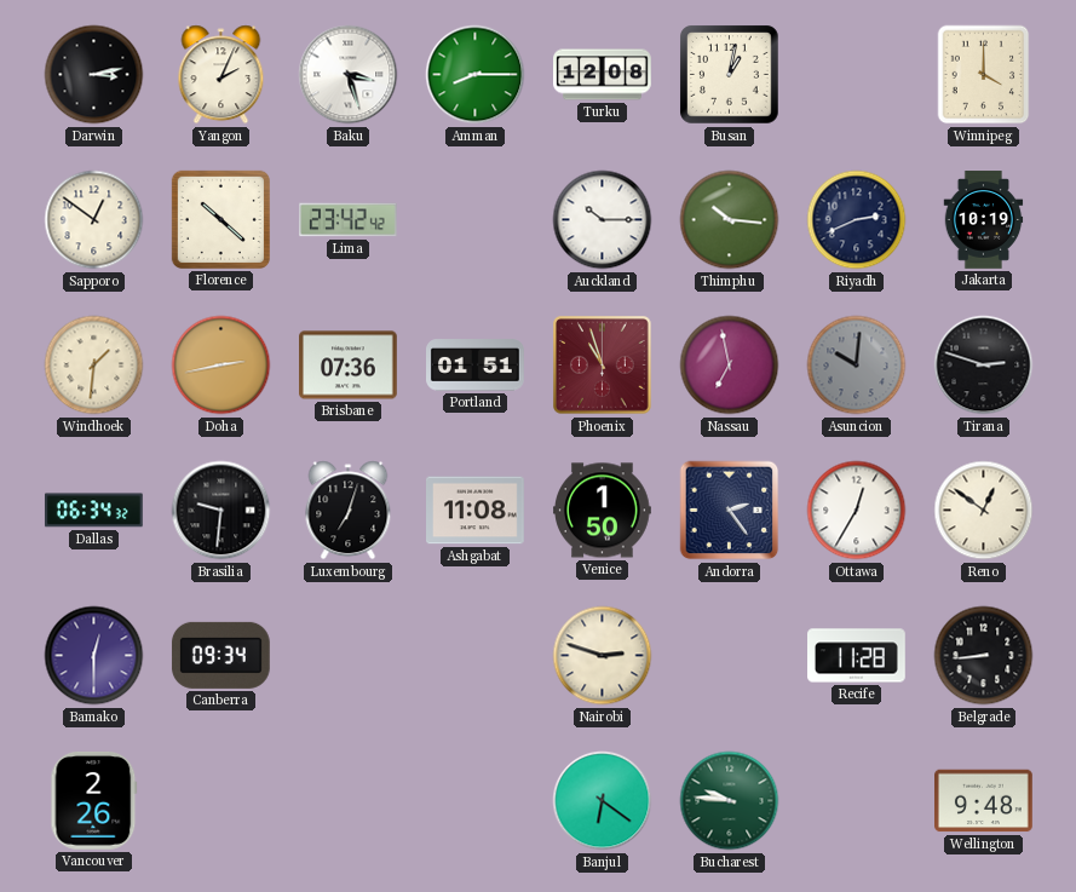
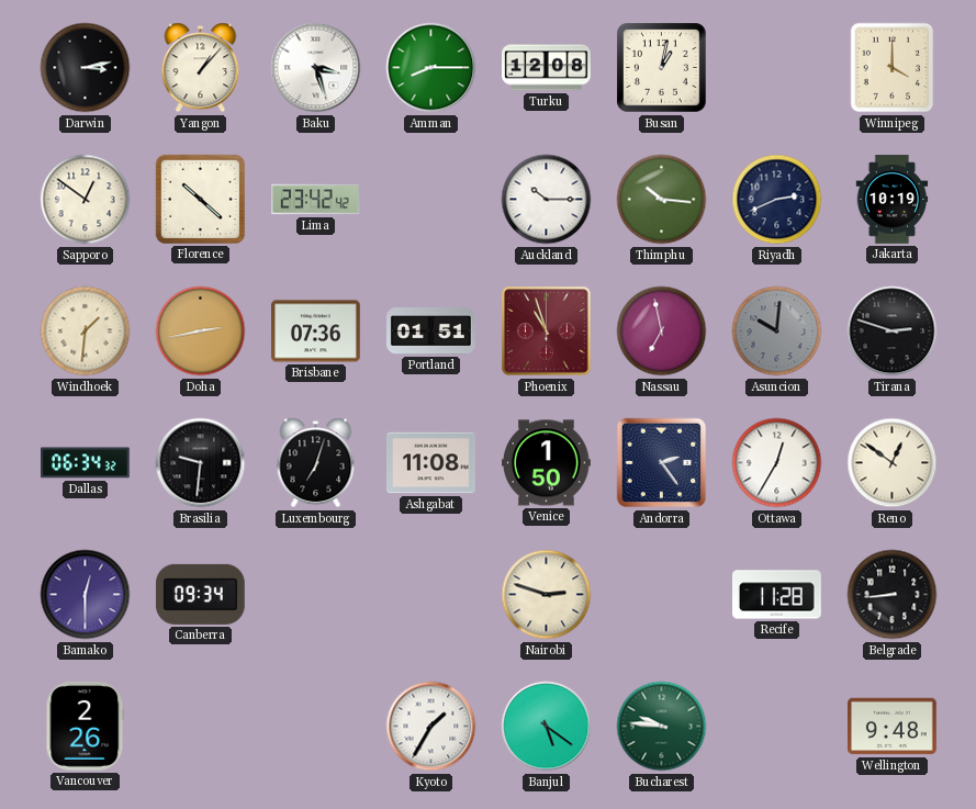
Yangon: 2:04 -> 1:07 (201, 68)
Kyoto: none -> 1:35 (431, 727)
Banjul: 6:21 -> 5:21 (547, 727)
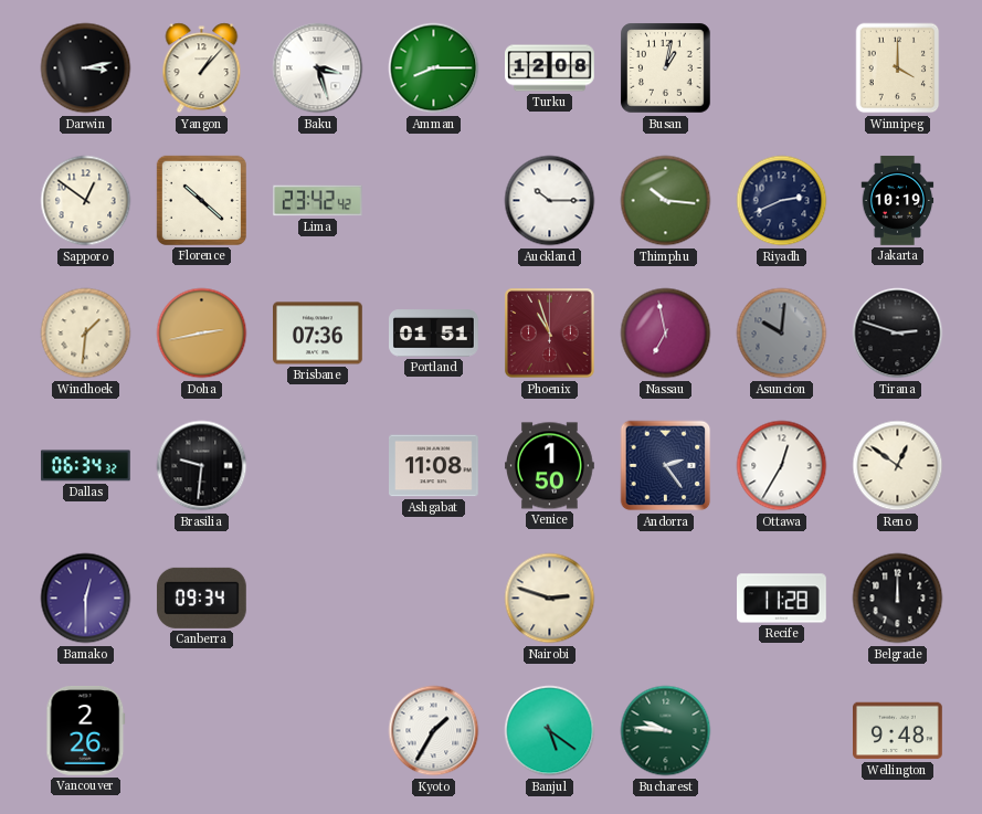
Luxembourg: 7:03 -> none (316, 463)
Belgrade: 8:44 -> 12:00 (898, 599)
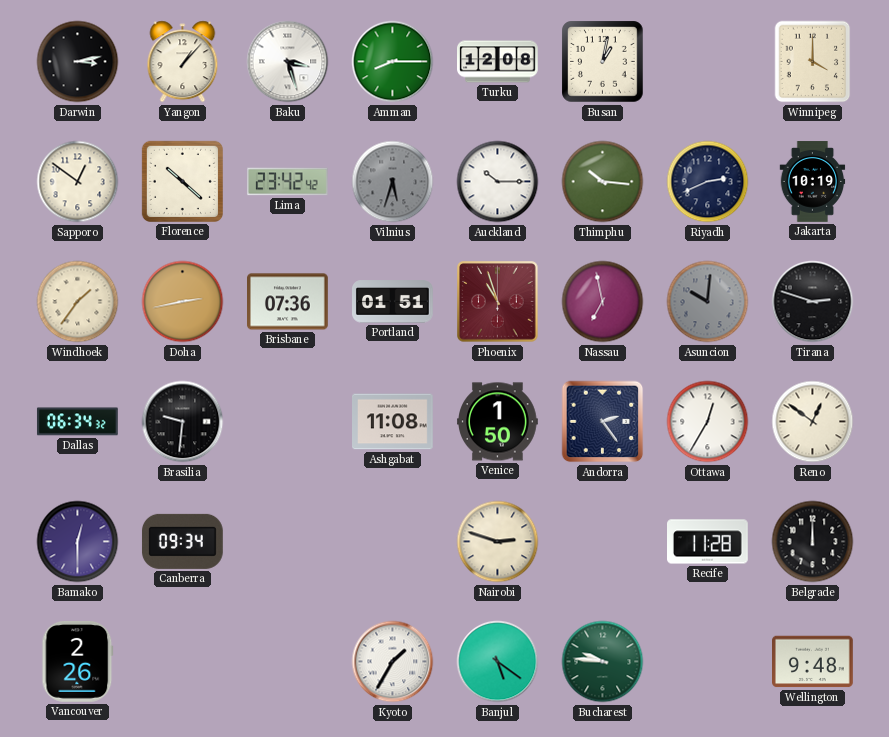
Vilnius: none -> 5:33 (393, 182)
Windhoek: 1:31 -> 1:36 (78, 302)
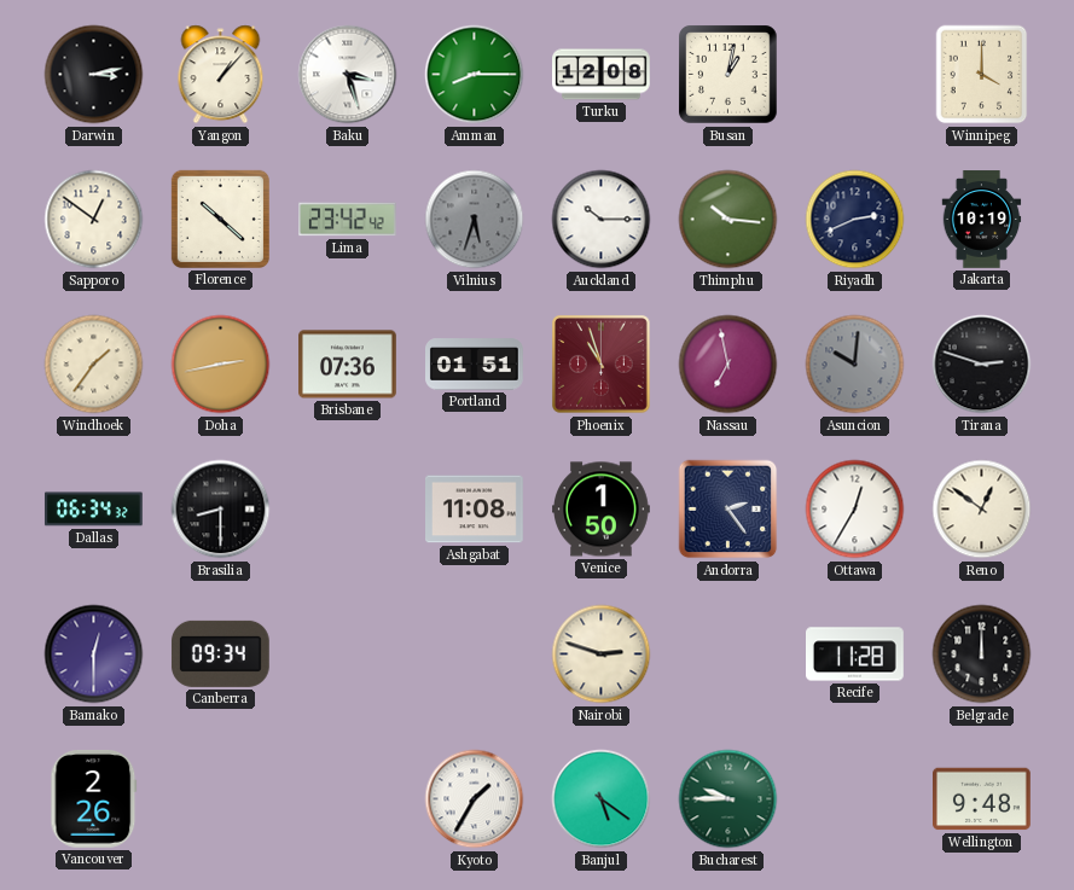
Brasilia: 9:31 -> 8:30 (221, 510)
Bucharest: 9:46 -> 9:45 (728, 799)
